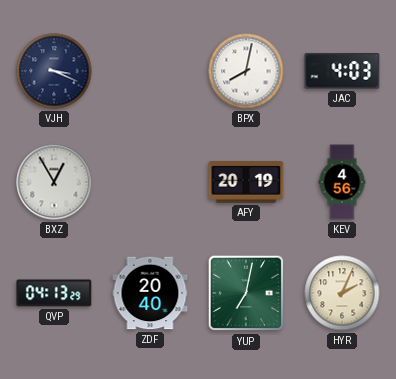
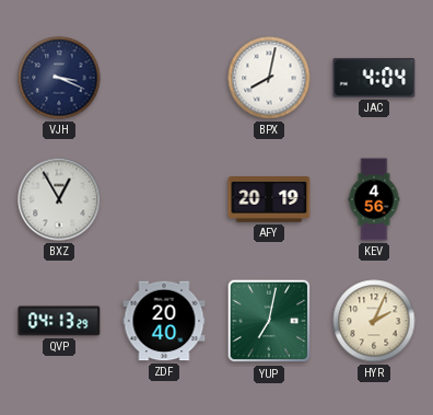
JAC: 4:03 -> 4:04 (374, 78)
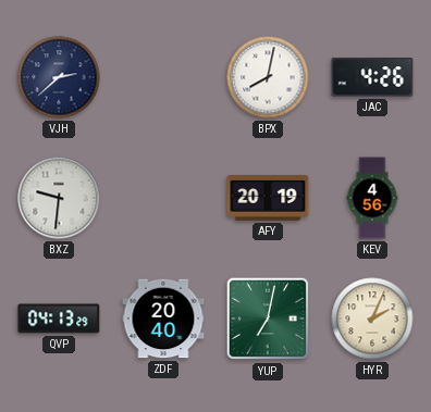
VJH: 3:19 -> 2:38 (59, 77)
JAC: 4:04 -> 4:26 (372, 77)
BXZ: 12:55 -> 9:31 (59, 198)
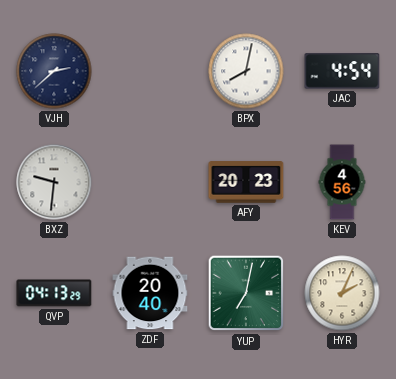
JAC: 4:26 -> 4:54 (342, 71)
AFY: 20:19 -> 20:23 (246, 182)
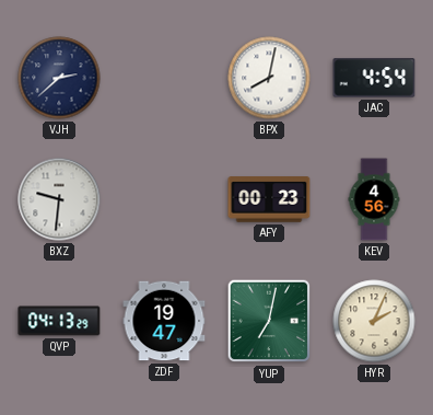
AFY: 20:23 -> 00:23 (269, 199)
ZDF: 20:40 -> 19:47 (164, 321)
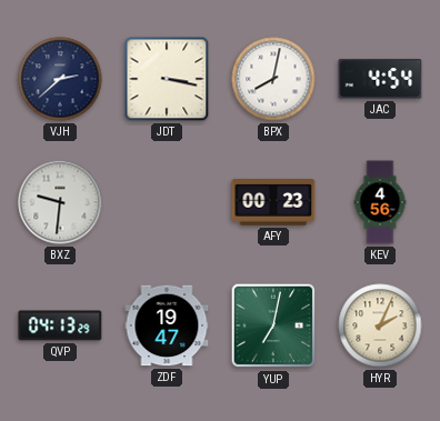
JDT: none -> 3:17 (167, 79)
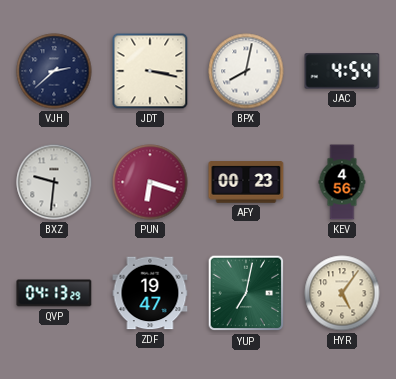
PUN: none -> 6:18 (150, 182)
HYR: 2:04 -> 5:06 (342, 293)
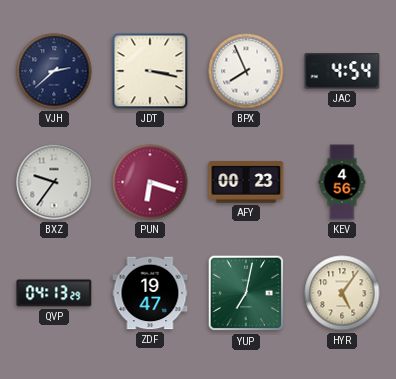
BPX: 8:02 -> 7:56 (246, 71)
BXZ: 9:31 -> 9:36 (54, 182)
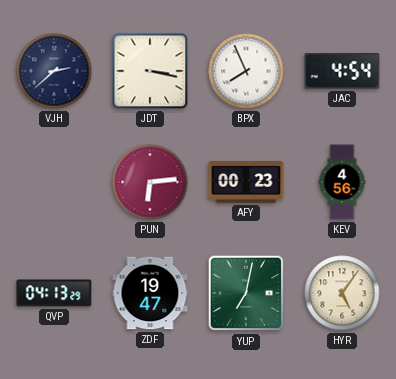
BXZ: 9:36 -> none (54, 182)
PUN: 6:18 -> 6:14 (150, 182)
